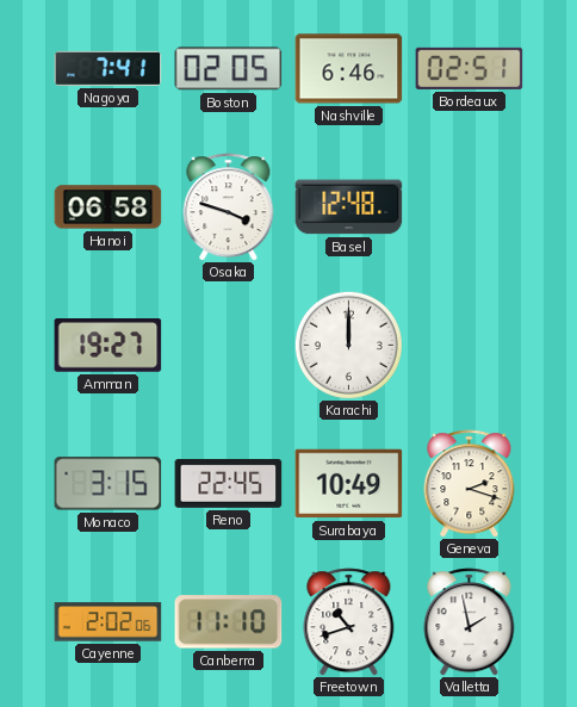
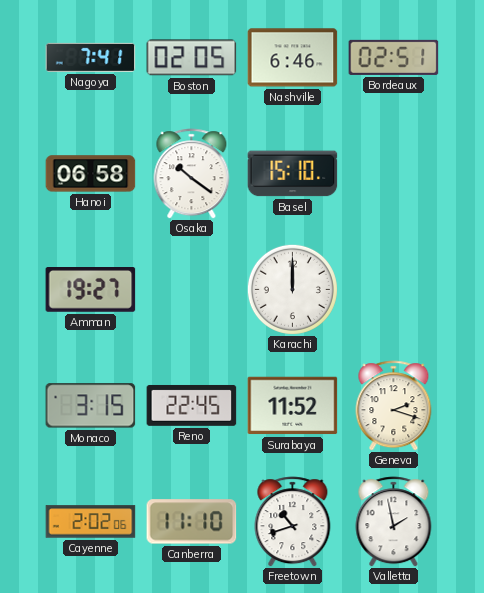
Osaka: 3:48 -> 10:21 (192, 174)
Basel: 12:48 -> 15:10 (293, 174)
Surabaya: 10:49 -> 11:52 (293, 406)
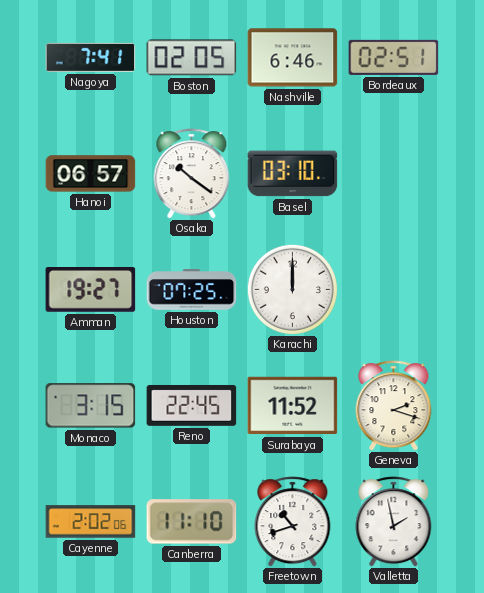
Hanoi: 06:58 -> 06:57 (91, 174)
Basel: 15:10 -> 03:10 (293, 174)
Houston: none -> 07:25 (192, 290)
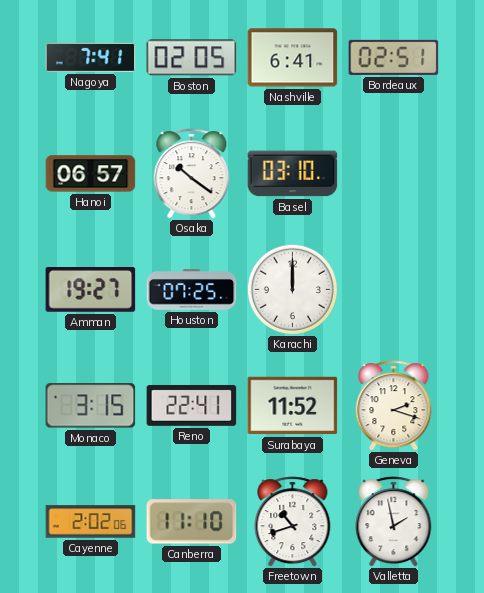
Nashville: 6:46 -> 6:41 (293, 58)
Reno: 22:45 -> 22:41 (192, 405)
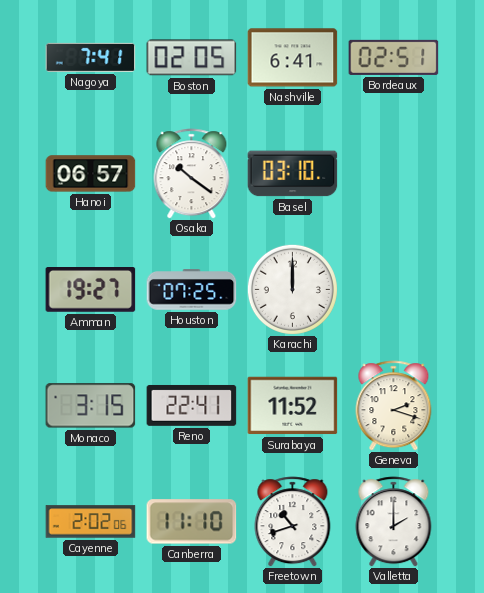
Valletta: 1:58 -> 2:00 (394, 522)
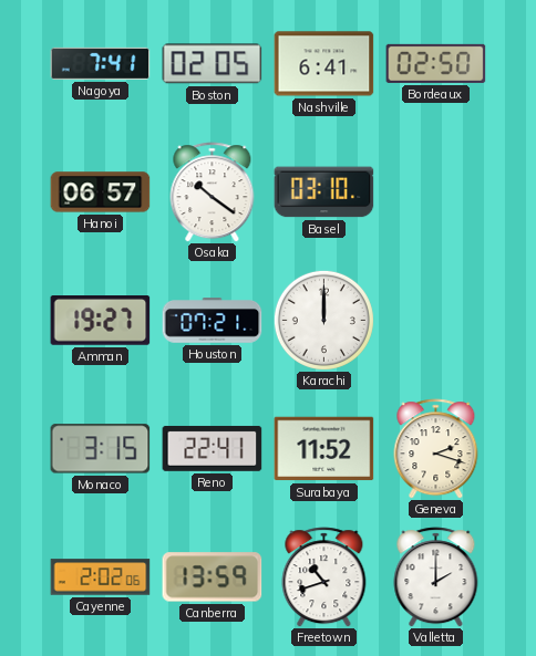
Bordeaux: 02:51 -> 02:50 (436, 63)
Houston: 07:25 -> 07:21 (213, 321)
Canberra: 11:10 -> 13:59 (213, 577)
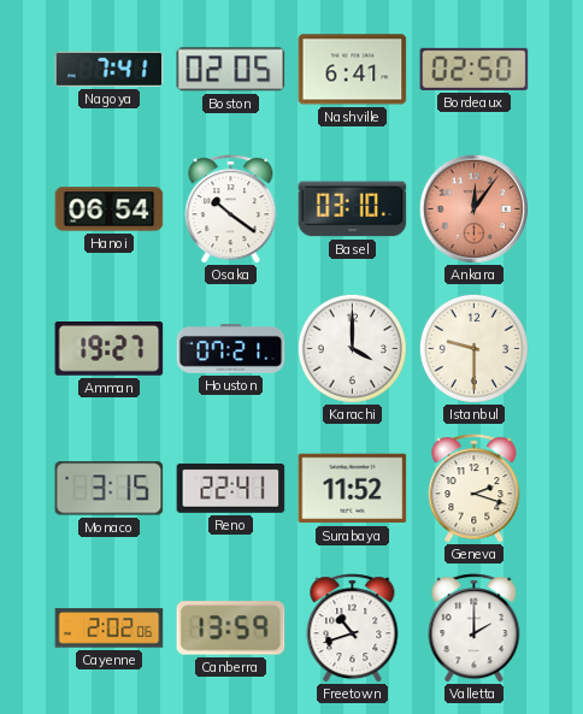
Hanoi: 06:57 -> 06:54 (110, 210)
Ankara: none -> 12:06 (473, 208)
Karachi: 12:00 -> 4:00 (352, 348)
Istanbul: none -> 9:30 (473, 348)
